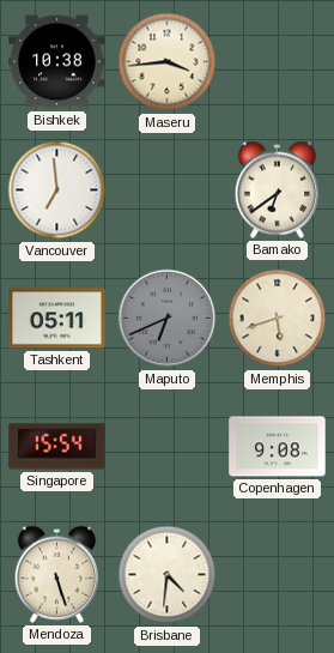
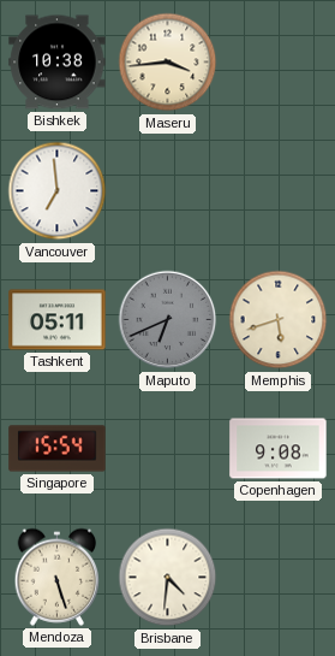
Bamako: 6:39 -> none (278, 189)
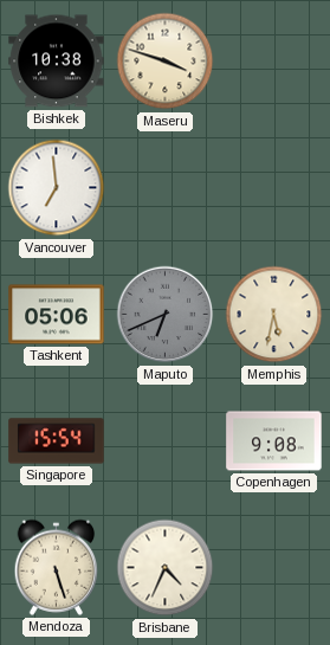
Maseru: 3:44 -> 3:48 (166, 62)
Tashkent: 05:11 -> 05:06 (57, 315)
Memphis: 5:42 -> 5:32 (274, 315)
Brisbane: 4:31 -> 4:34 (166, 568)
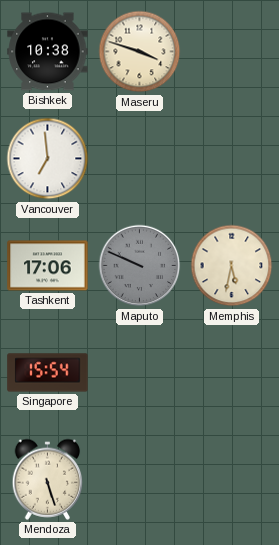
Tashkent: 05:06 -> 17:06 (48, 266)
Maputo: 6:41 -> 9:49 (140, 266)
Copenhagen: 9:08 -> none (274, 441)
Brisbane: 4:34 -> none (166, 568)
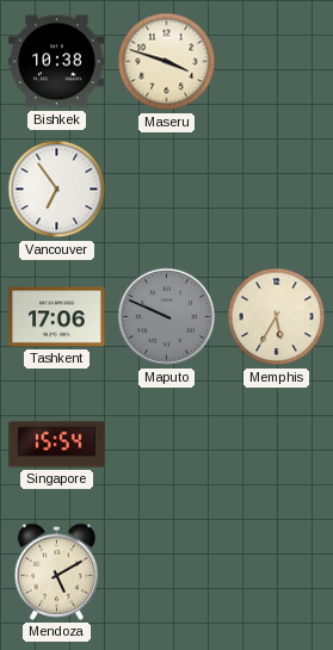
Vancouver: 6:59 -> 6:54 (57, 190)
Memphis: 5:32 -> 5:35 (277, 317)
Mendoza: 5:27 -> 5:10 (57, 571)
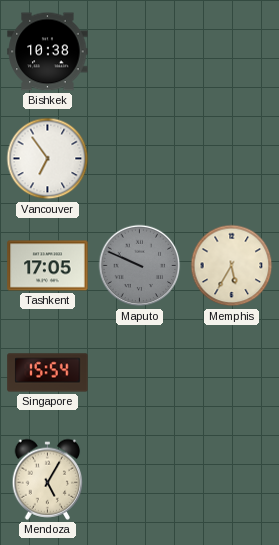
Maseru: 3:48 -> none (167, 62)
Tashkent: 17:06 -> 17:05 (48, 266)
Mendoza: 5:10 -> 5:05 (48, 479)
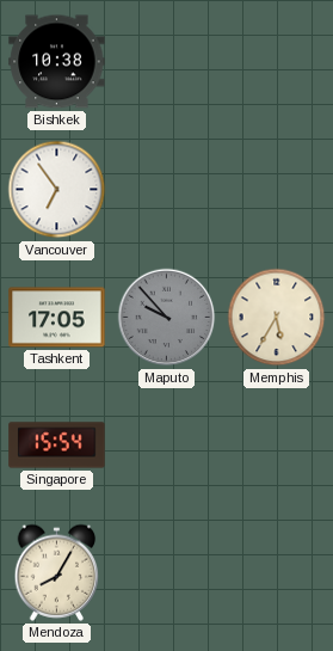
Maputo: 9:49 -> 9:53 (167, 318)
Mendoza: 5:05 -> 8:05 (57, 572)
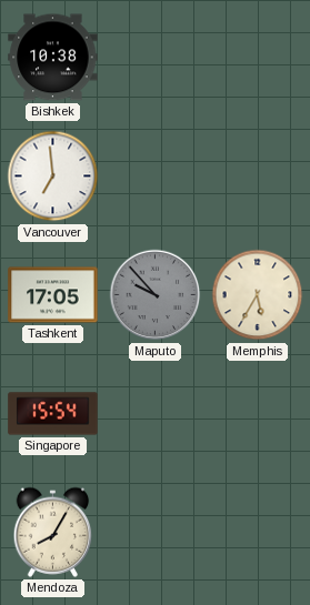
Vancouver: 6:54 -> 6:59 (53, 177)
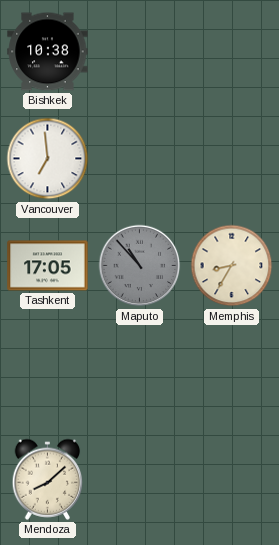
Maputo: 9:53 -> 10:53 (140, 266)
Memphis: 5:35 -> 8:35 (232, 266)
Singapore: 15:54 -> none (53, 414)
Mendoza: 8:05 -> 8:08 (48, 479)
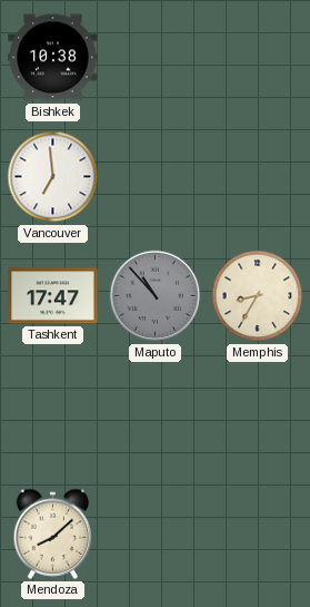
Tashkent: 17:05 -> 17:47 (53, 296)
